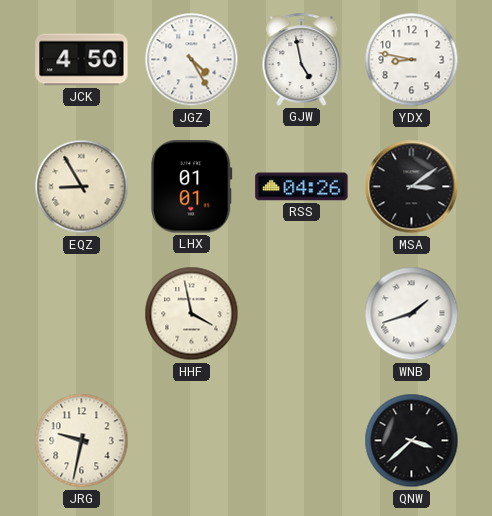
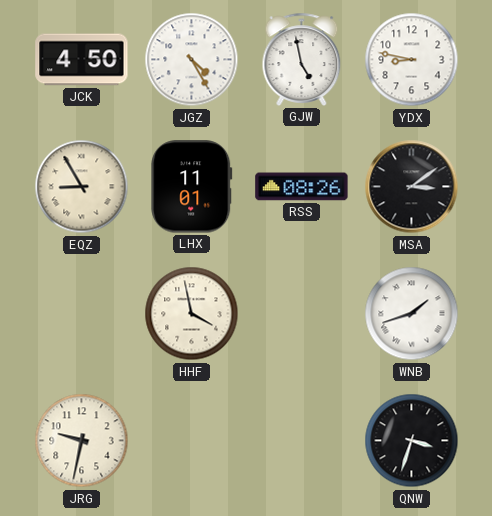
LHX: 01:01 -> 11:01 (192, 187)
RSS: 04:26 -> 08:26 (302, 187)
QNW: 3:38 -> 3:33 (412, 441)
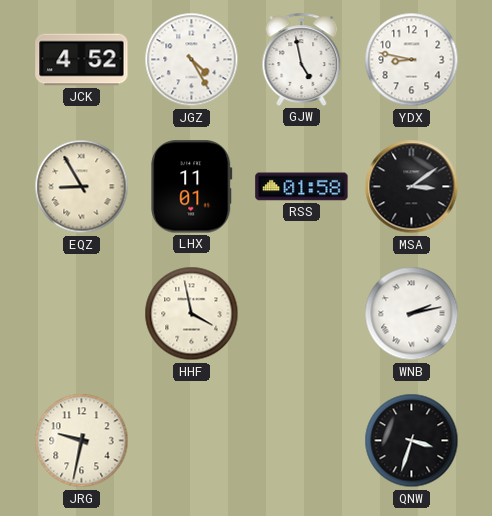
JCK: 4:50 -> 4:52 (82, 60)
RSS: 08:26 -> 01:58 (302, 187)
WNB: 1:42 -> 2:13 (412, 314)
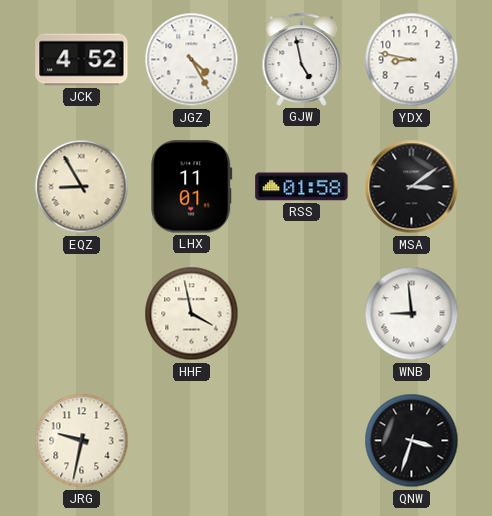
WNB: 2:13 -> 8:59 (412, 314)
